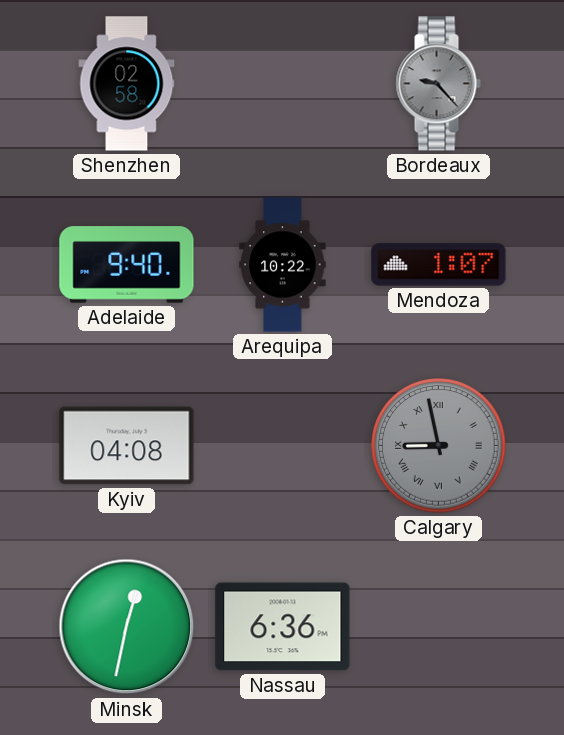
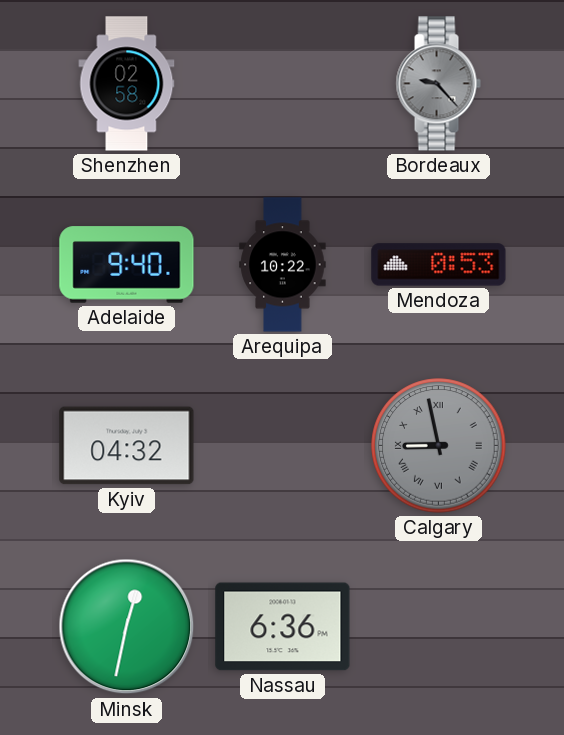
Mendoza: 1:07 -> 0:53 (439, 265)
Kyiv: 04:08 -> 04:32 (127, 446)
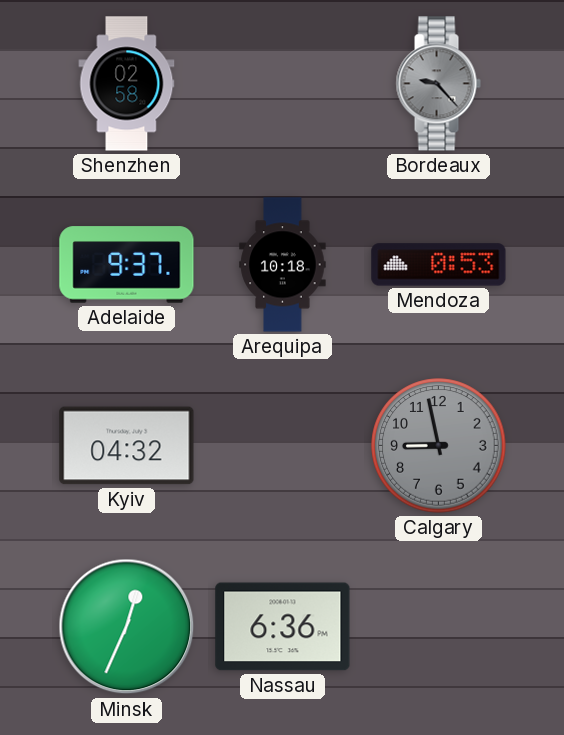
Adelaide: 9:40 -> 9:37 (127, 265)
Arequipa: 10:22 -> 10:18 (283, 265)
Calgary numerals: Roman -> Arabic (439, 446)
Minsk: 12:32 -> 12:34 (127, 627)
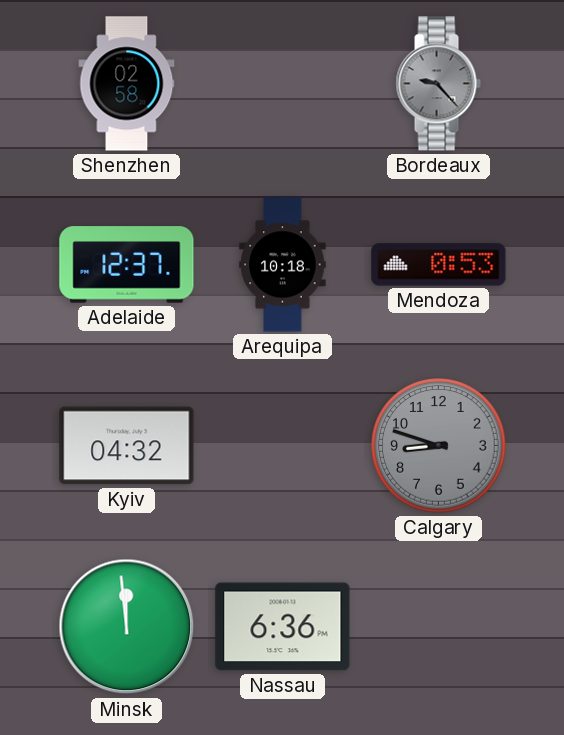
Adelaide: 9:37 -> 12:37 (127, 265)
Calgary: 8:58 -> 8:48 (439, 446)
Minsk: 12:34 -> 11:59 (127, 627)
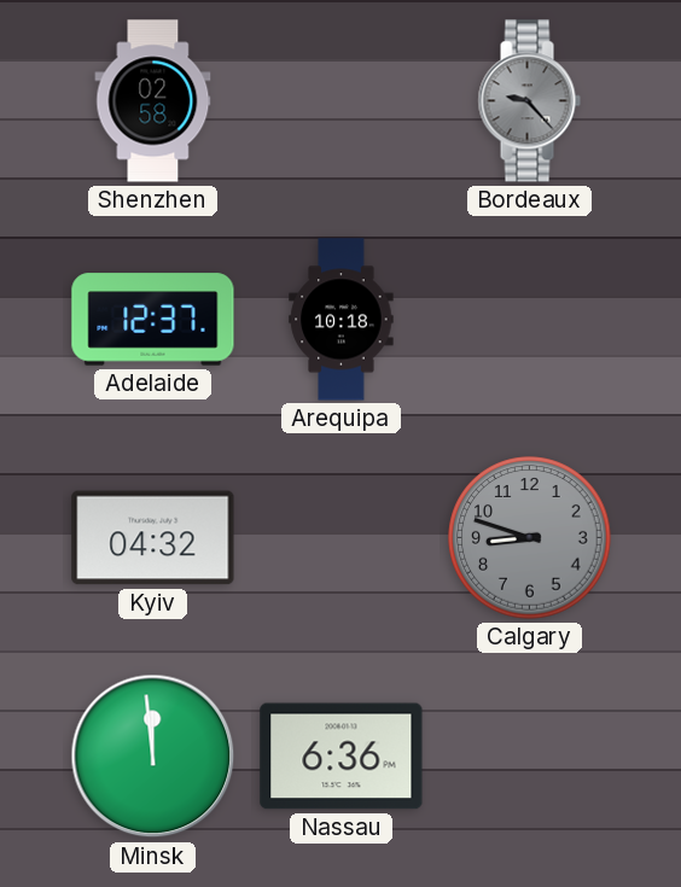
Mendoza: 0:53 -> none (439, 265)
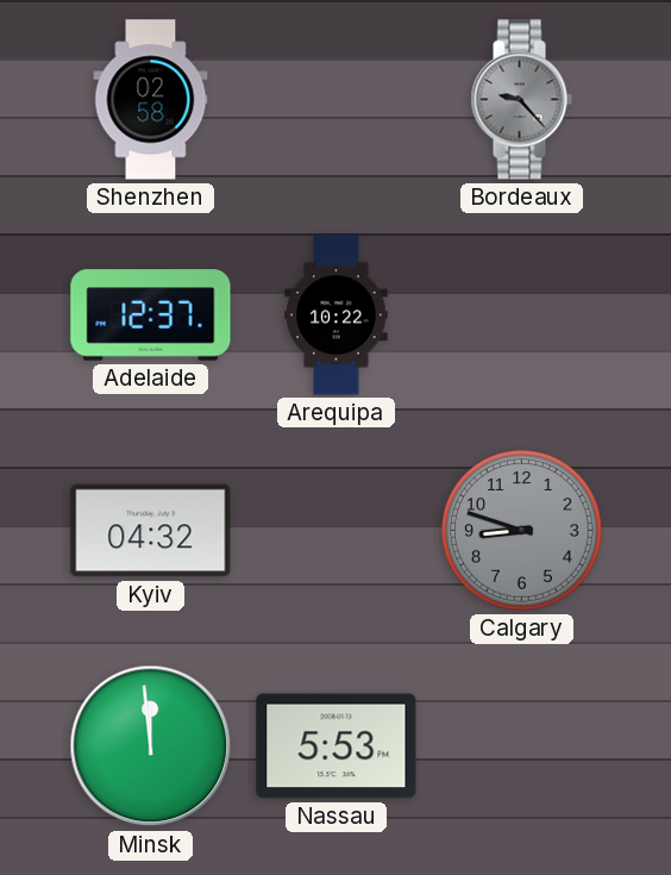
Arequipa: 10:18 -> 10:22 (337, 315)
Nassau: 6:36 -> 5:53 (337, 746)
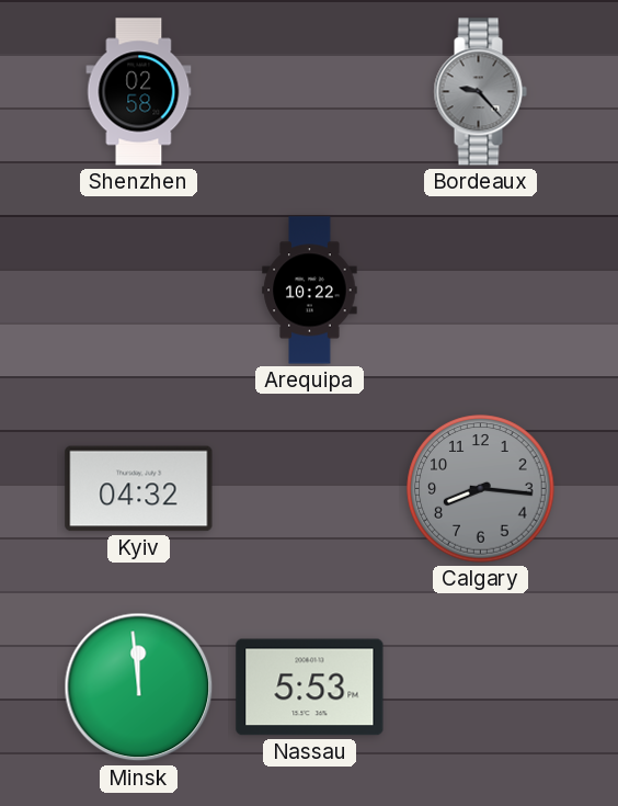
Adelaide: 12:37 -> none (151, 315)
Calgary: 8:48 -> 8:16 (481, 489)
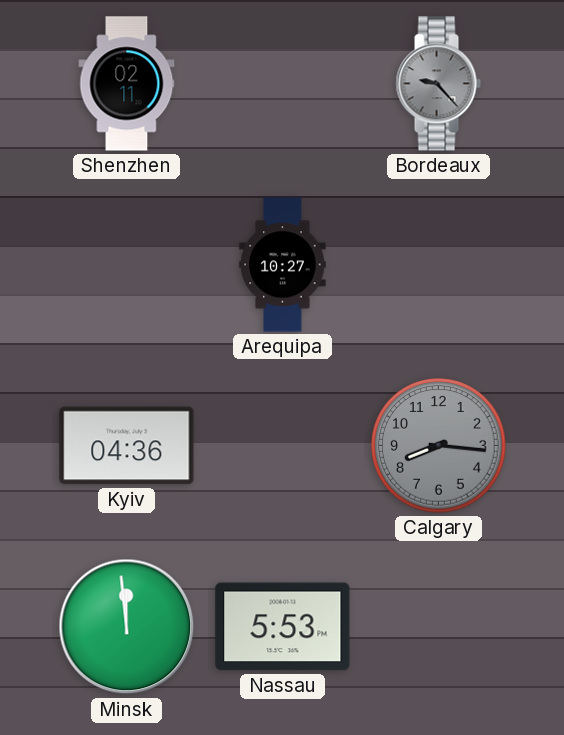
Shenzhen: 02:58 -> 02:11 (127, 84)
Arequipa: 10:22 -> 10:27 (283, 265)
Kyiv: 04:32 -> 04:36 (127, 446)
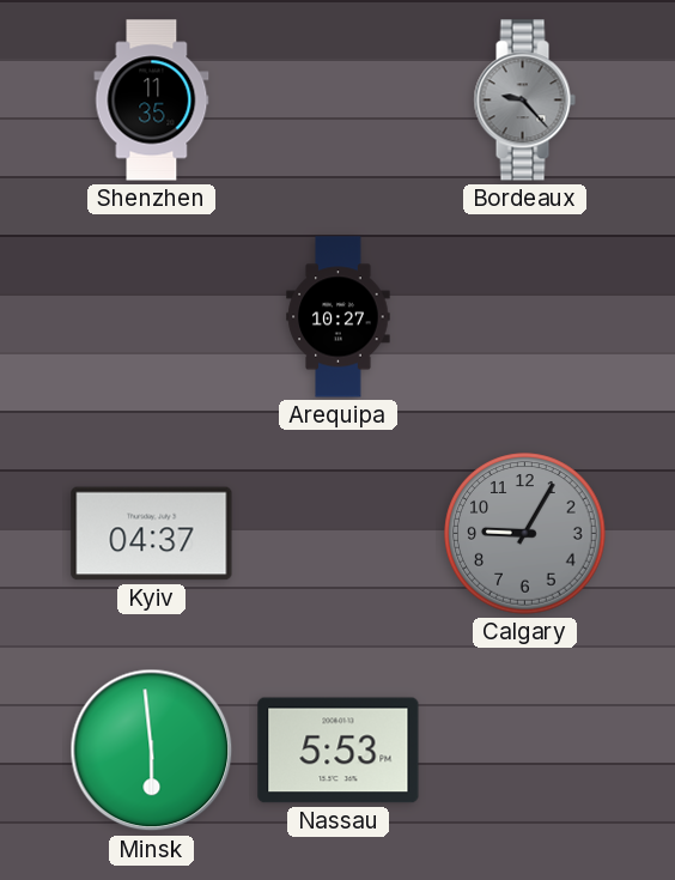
Shenzhen: 02:11 -> 11:35 (152, 101)
Kyiv: 04:36 -> 04:37 (152, 534)
Calgary: 8:16 -> 9:05 (525, 534)
Minsk: 11:59 -> 5:59 (152, 751)
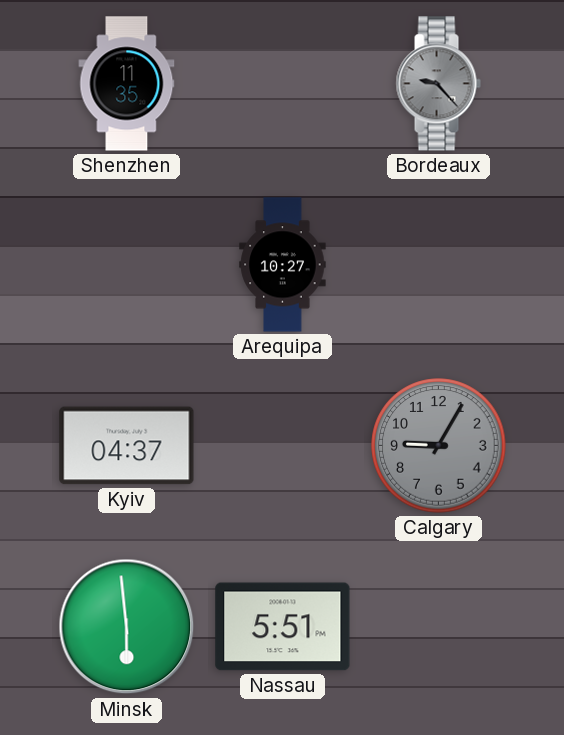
Nassau: 5:53 -> 5:51 (283, 627)
